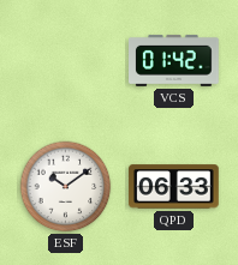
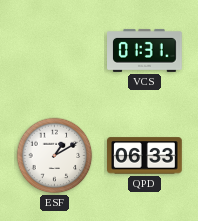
VCS: 01:42 -> 01:31 (145, 50)
ESF: 10:09 -> 1:10 (55, 156)
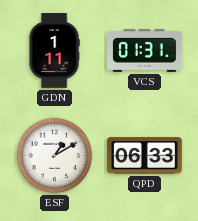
GDN: none -> 1:11 (54, 51)
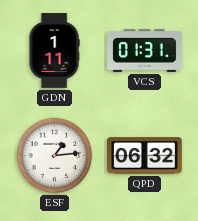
ESF: 1:10 -> 1:14 (55, 156)
QPD: 06:33 -> 06:32 (145, 156)
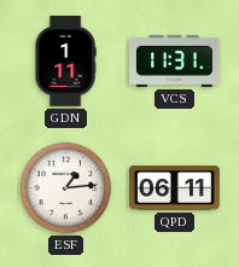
VCS: 01:31 -> 11:31 (175, 60)
QPD: 06:32 -> 06:11 (175, 188)
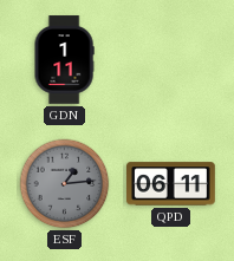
VCS: 11:31 -> none (175, 60)
ESF dial: white -> grey (65, 184)
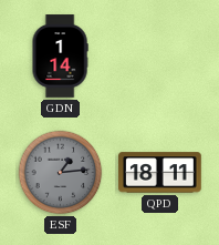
GDN: 1:11 -> 1:14 (60, 57)
QPD: 06:11 -> 18:11 (160, 173)
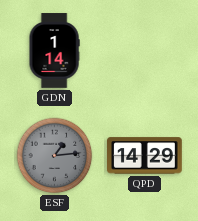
QPD: 18:11 -> 14:29 (145, 156)
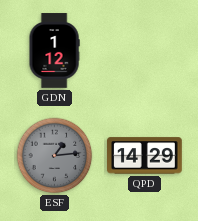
GDN: 1:14 -> 1:12 (54, 51)
